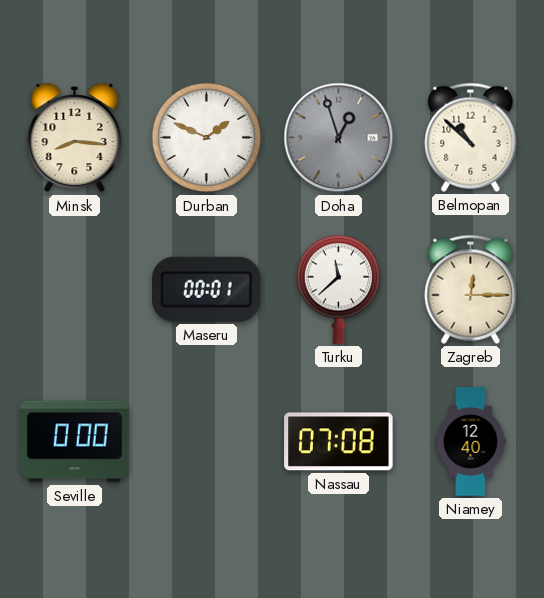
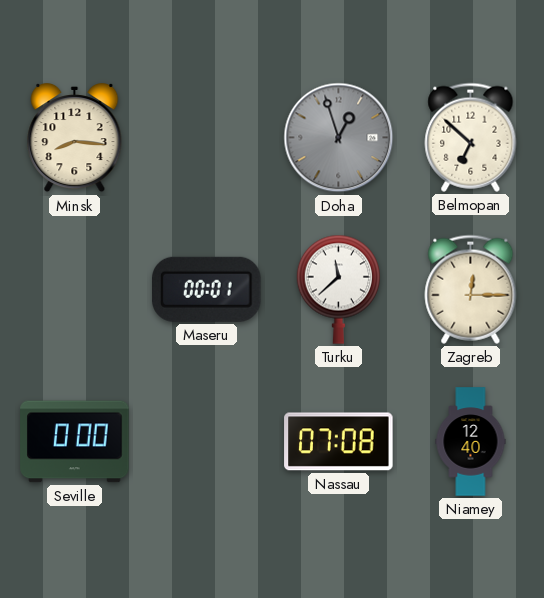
Durban: 1:49 -> none (207, 138)
Belmopan: 10:52 -> 6:52 (471, 137)
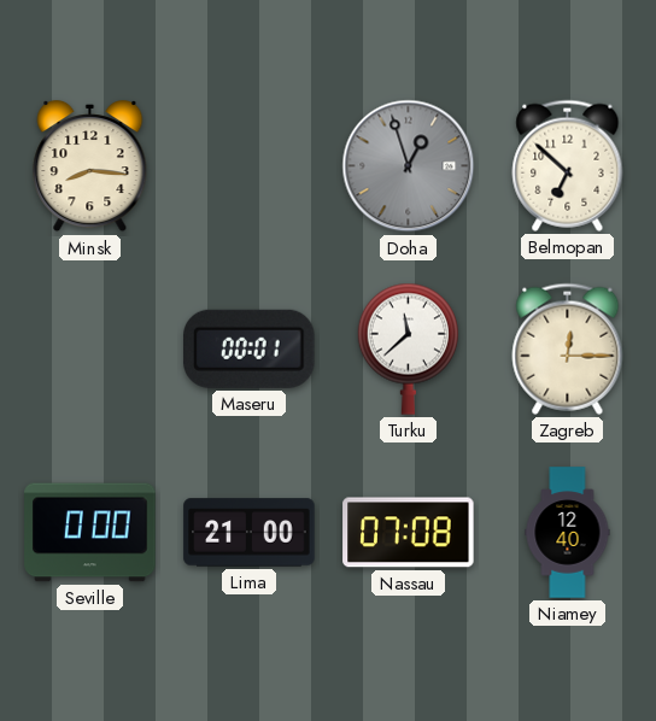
Lima: none -> 21:00 (250, 533)
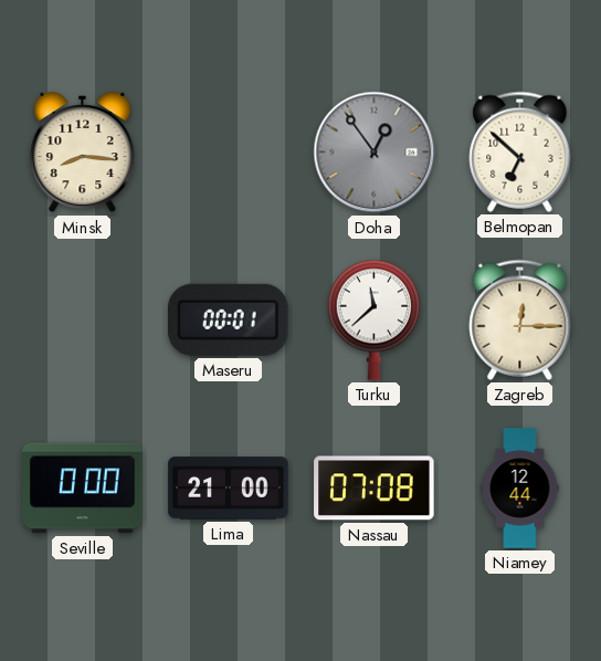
Doha: 12:57 -> 12:54 (375, 153)
Niamey: 12:40 -> 12:44 (520, 489)
